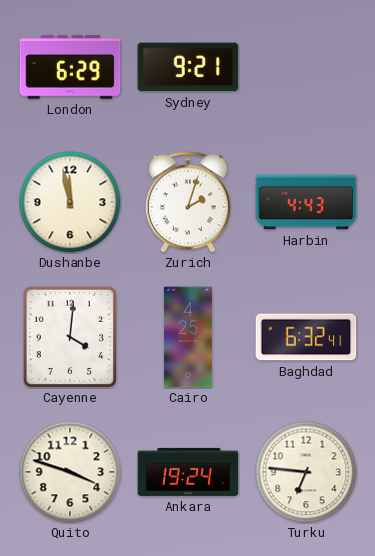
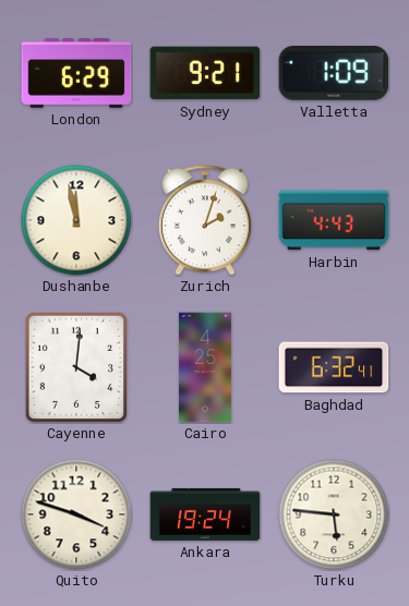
Valletta: none -> 1:09 (334, 74)
Turku: 6:46 -> 5:46 (334, 514)
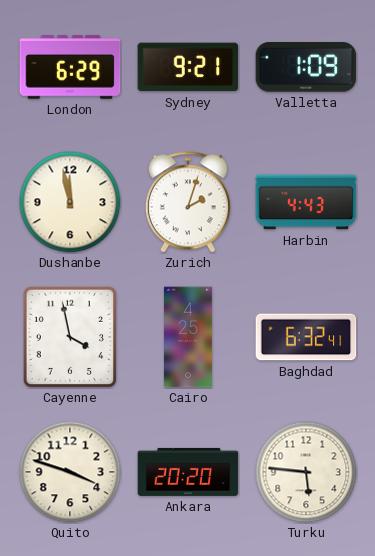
Cayenne: 4:01 -> 3:58 (70, 337)
Ankara: 19:24 -> 20:20 (188, 472)
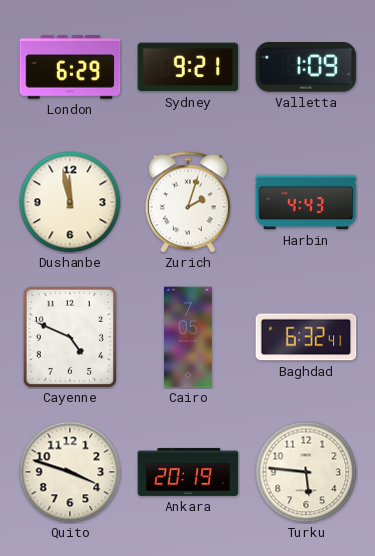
Cayenne: 3:58 -> 4:49 (70, 337)
Cairo: 4:25 -> 7:05 (188, 337)
Ankara: 20:20 -> 20:19 (188, 472)
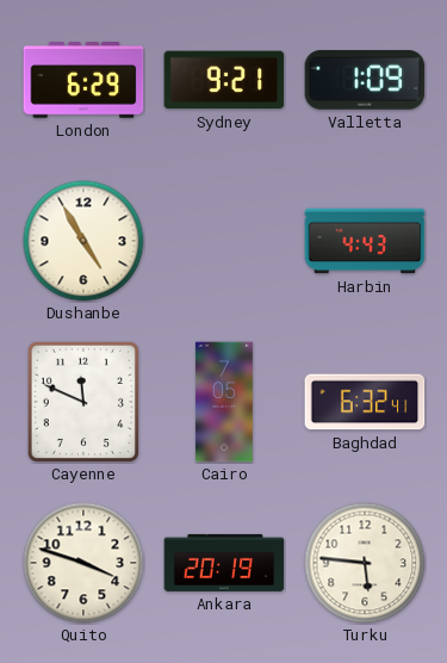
Dushanbe: 11:58 -> 4:55 (83, 241)
Zurich: 2:03 -> none (188, 202)
Cayenne: 4:49 -> 11:49 (83, 402)
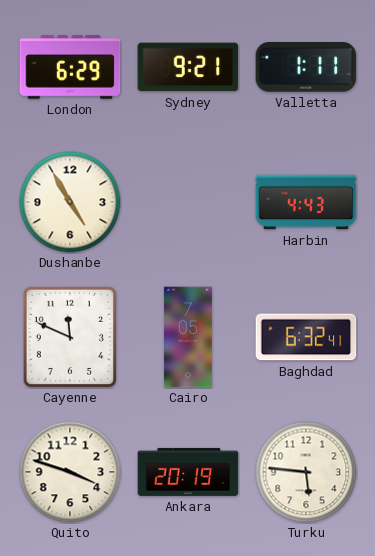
Valletta: 1:09 -> 1:11 (306, 68)
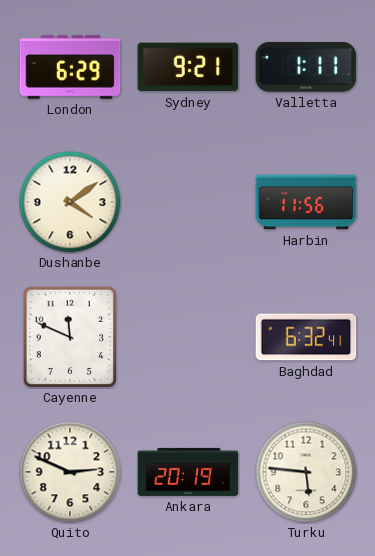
Dushanbe: 4:55 -> 4:09 (70, 202)
Harbin: 4:43 -> 11:56 (306, 202)
Cairo: 7:05 -> none (188, 337)
Quito: 3:48 -> 2:49 (70, 472)
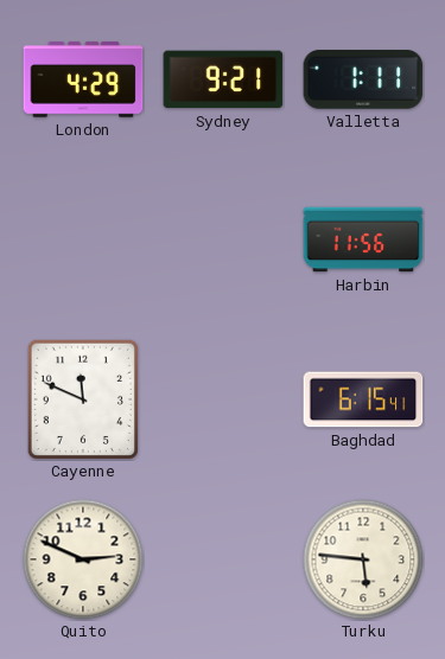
London: 6:29 -> 4:29 (83, 79)
Dushanbe: 4:09 -> none (70, 202)
Baghdad: 6:32 -> 6:15 (363, 399)
Ankara: 20:19 -> none (188, 472)
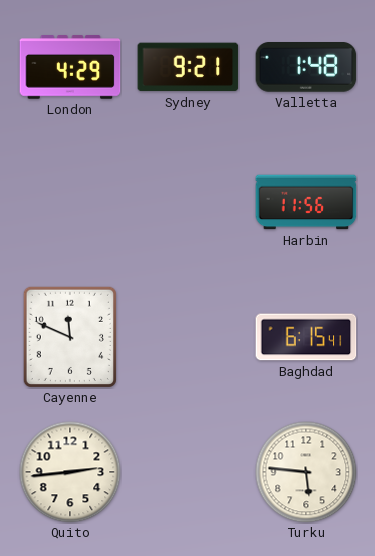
Valletta: 1:11 -> 1:48 (306, 68)
Quito: 2:49 -> 2:44 (70, 472)
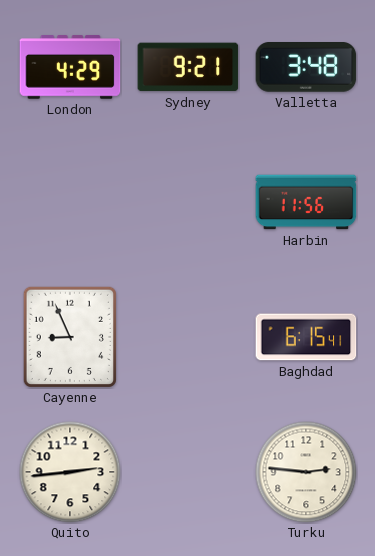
Valletta: 1:48 -> 3:48 (306, 68)
Cayenne: 11:49 -> 8:56 (70, 337)
Turku: 5:46 -> 2:46 (306, 472)
